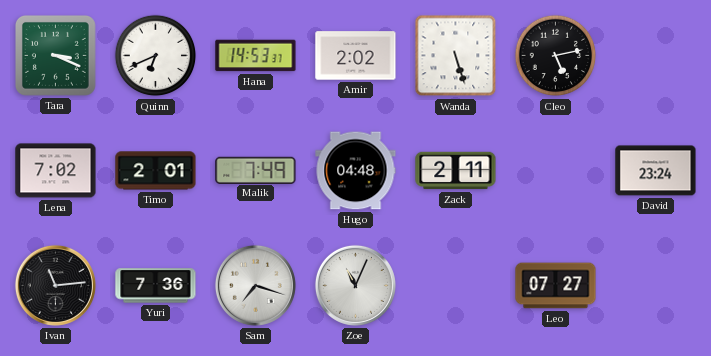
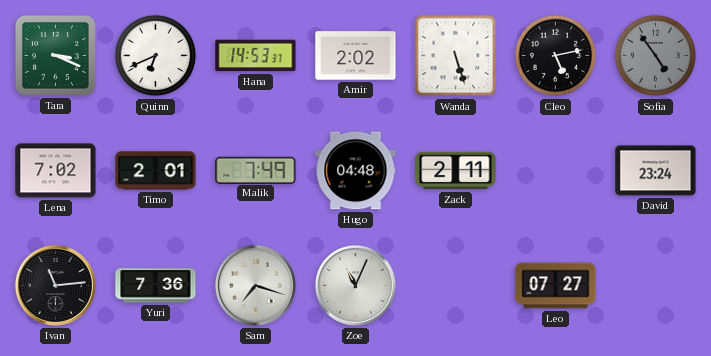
Sofia: none -> 4:54 (656, 56)
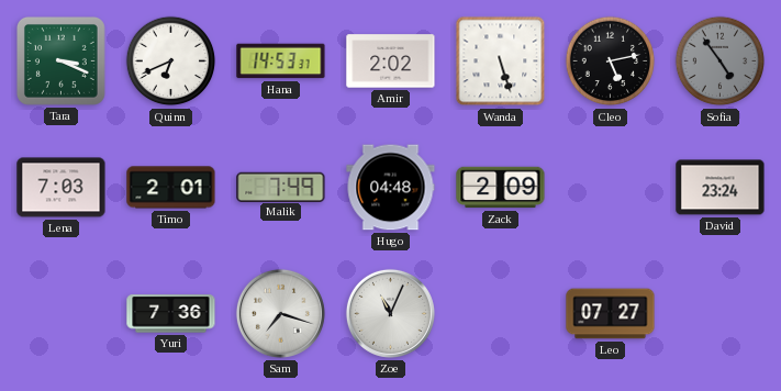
Lena: 7:02 -> 7:03 (62, 188)
Zack: 2:11 -> 2:09 (501, 188)
Ivan: 11:14 -> none (55, 285)
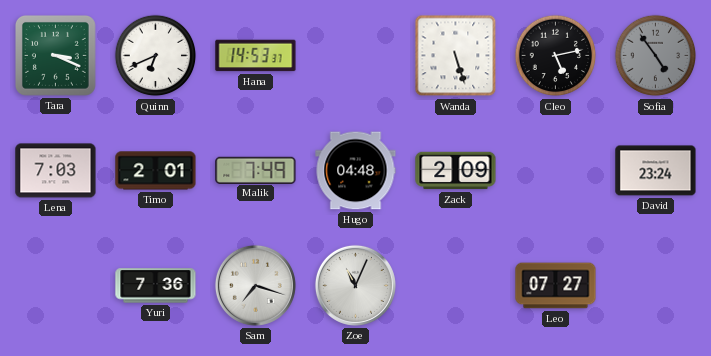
Amir: 2:02 -> none (391, 62)
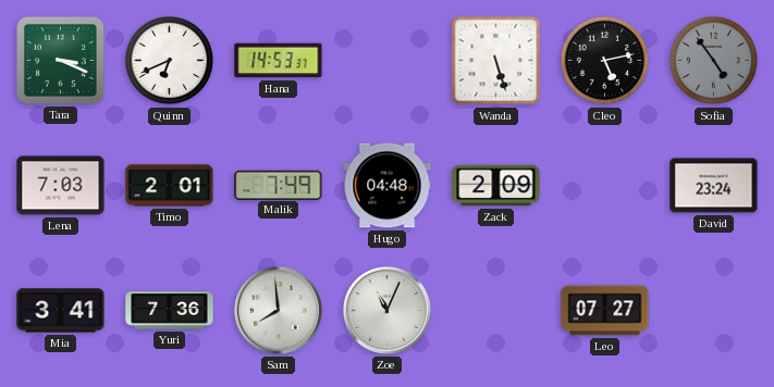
Mia: none -> 3:41 (61, 311)
Sam: 7:18 -> 7:59 (278, 310)
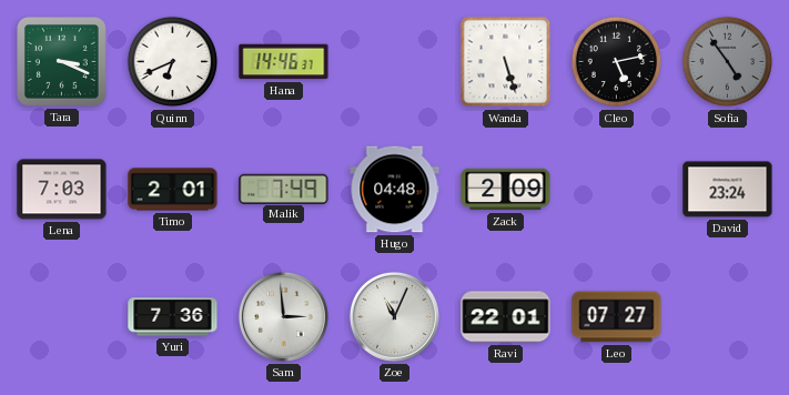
Hana: 14:53 -> 14:46 (284, 62)
Mia: 3:41 -> none (61, 311)
Sam: 7:59 -> 2:59 (283, 316)
Ravi: none -> 22:01 (506, 317)
